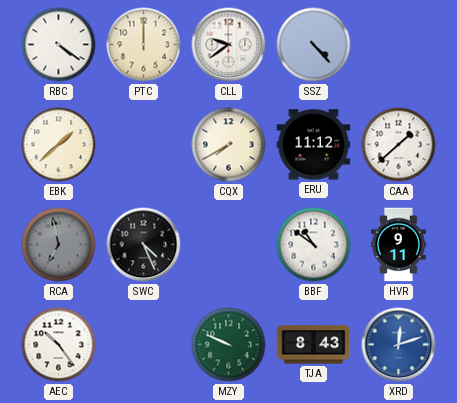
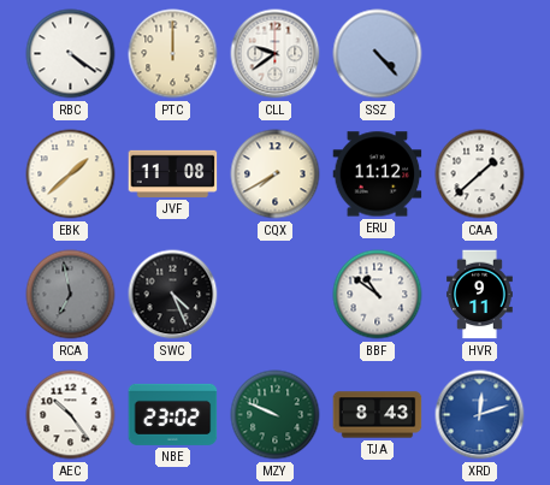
JVF: none -> 11:08 (173, 173)
NBE: none -> 23:02 (173, 414)
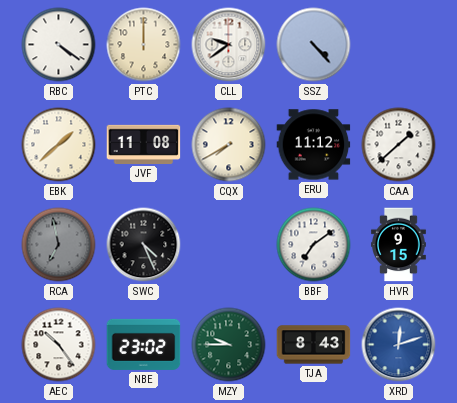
BBF: 10:51 -> 7:09 (314, 245)
HVR: 9:11 -> 9:15 (399, 245)
MZY: 9:49 -> 9:45 (229, 345)
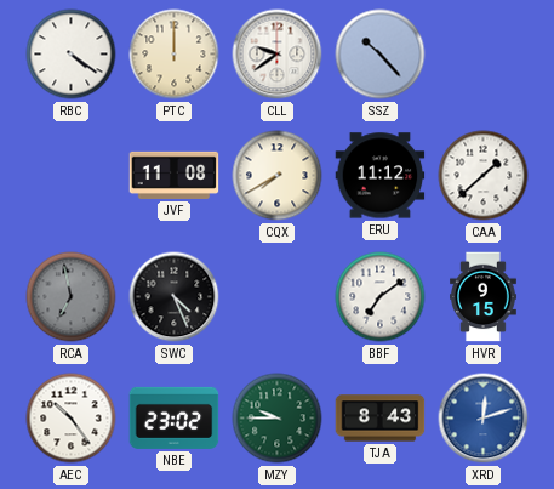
SSZ: 4:23 -> 10:23 (381, 55)
EBK: 1:38 -> none (59, 145)
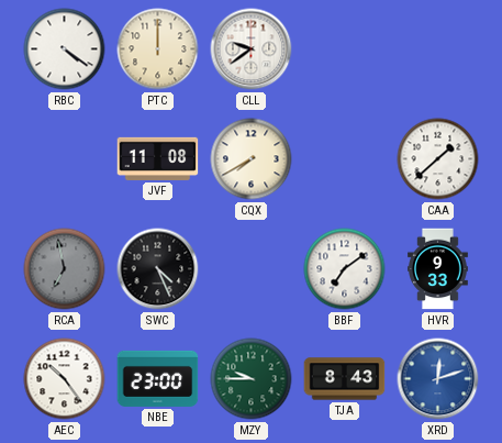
SSZ: 10:23 -> none (381, 55)
ERU: 11:12 -> none (381, 176)
HVR: 9:15 -> 9:33 (438, 269)
NBE: 23:02 -> 23:00 (158, 378)
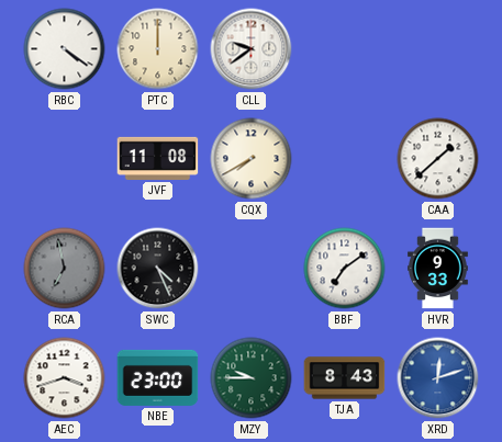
AEC: 10:24 -> 3:42 (65, 378)
